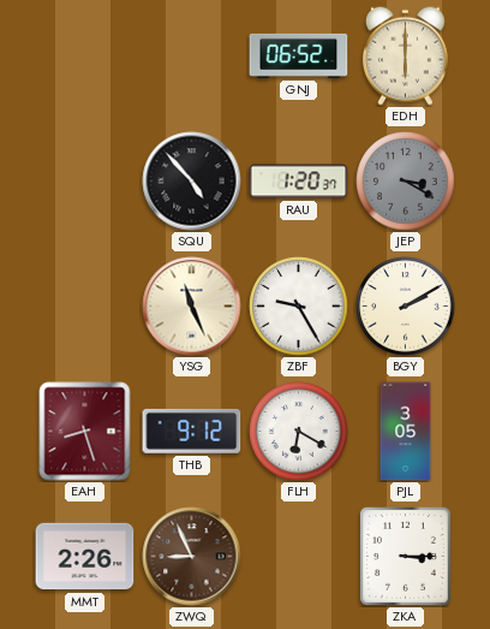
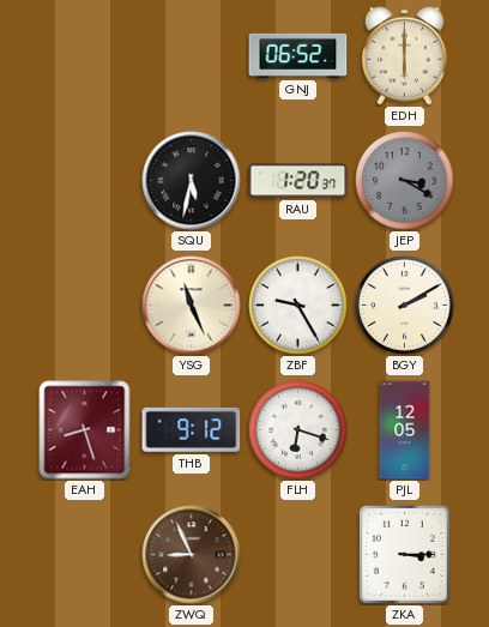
SQU: 4:53 -> 5:32 (192, 181)
FLH: 6:20 -> 6:18 (298, 430)
PJL: 3:05 -> 12:05 (405, 430)
MMT: 2:26 -> none (85, 557)
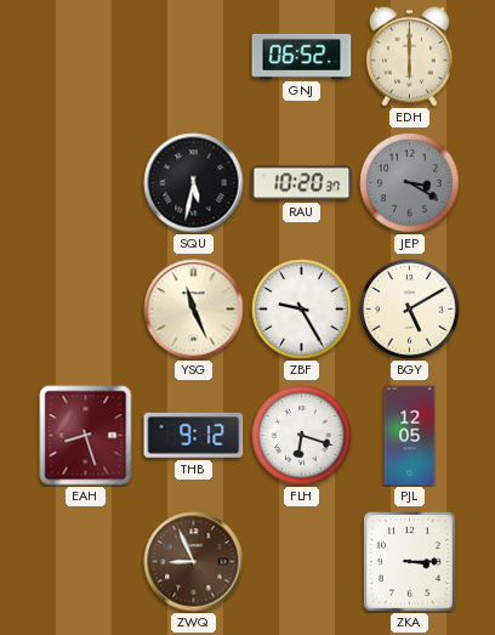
RAU: 1:20 -> 10:20 (302, 183)
BGY: 2:10 -> 5:10 (410, 310)
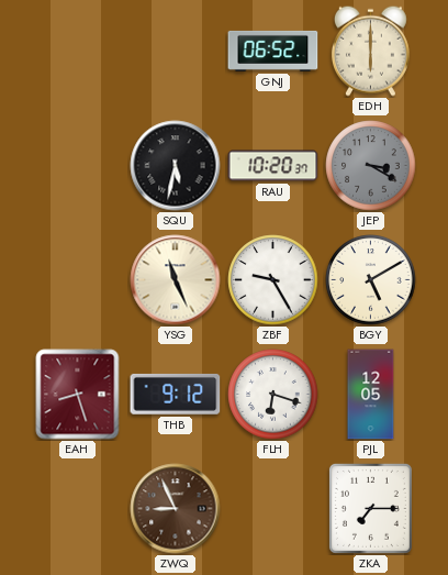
ZKA: 3:15 -> 7:15 (370, 508)
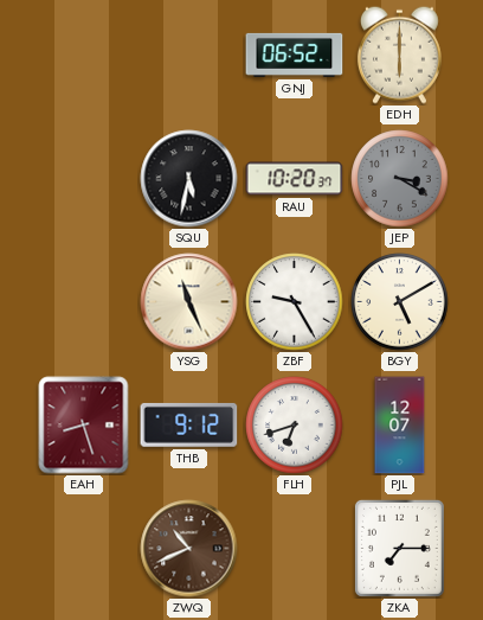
FLH: 6:18 -> 6:42 (295, 426)
PJL: 12:05 -> 12:07 (400, 426)
ZWQ: 8:56 -> 10:41 (189, 549)
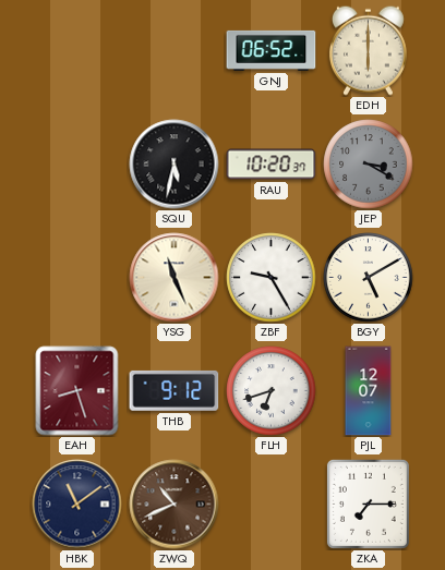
HBK: none -> 11:09 (77, 505)
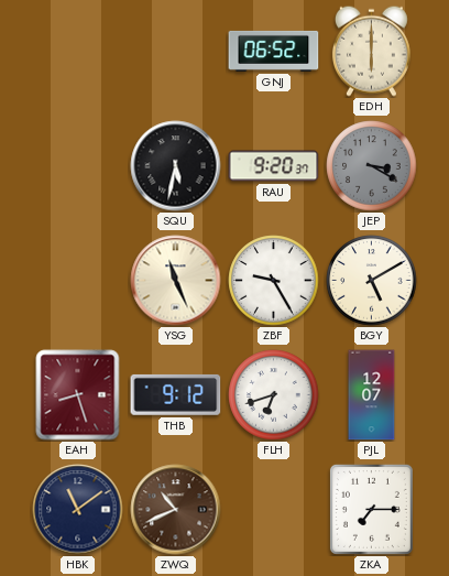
RAU: 10:20 -> 9:20 (274, 166)
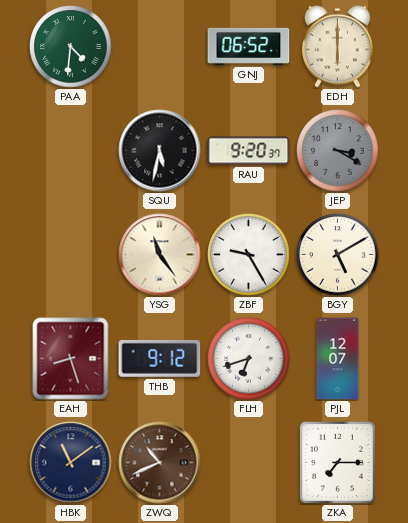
PAA: none -> 4:31 (71, 47)
YSG: 11:26 -> 11:24 (160, 255)
